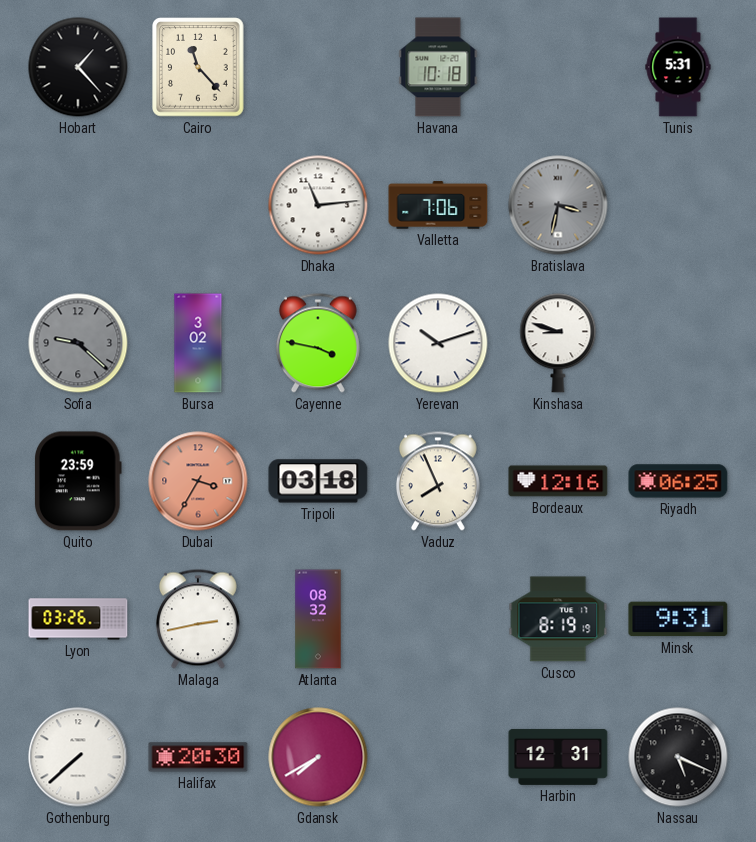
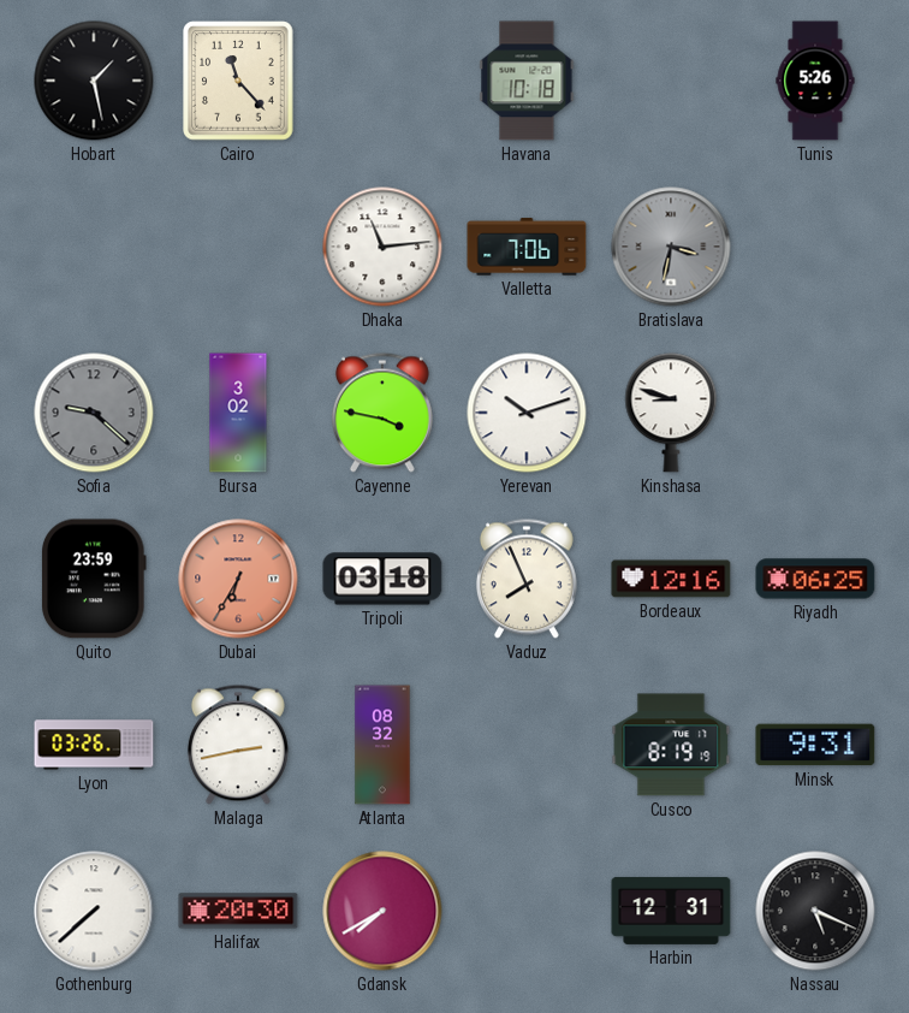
Hobart: 1:23 -> 1:28 (94, 81)
Tunis: 5:31 -> 5:26 (815, 81)
Dubai: 3:35 -> 6:35 (238, 579)
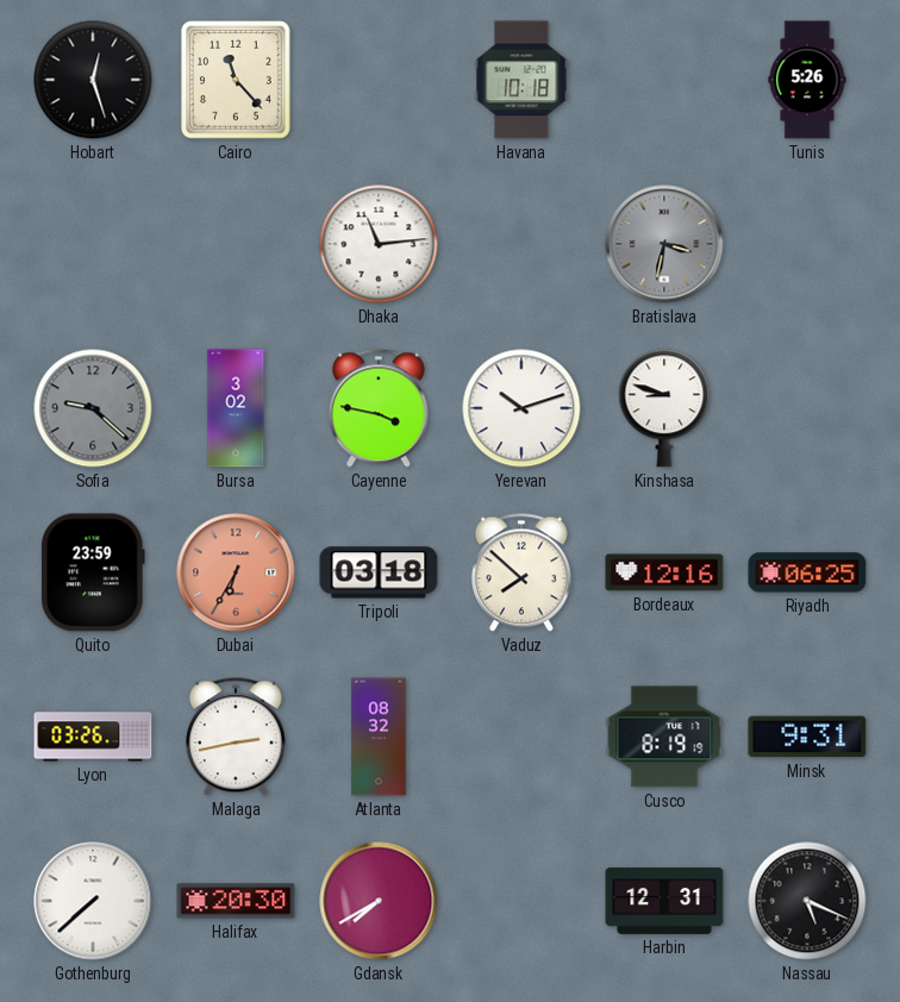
Hobart: 1:28 -> 12:27 (93, 80)
Valletta: 7:06 -> none (527, 247)
Vaduz: 7:56 -> 7:52 (521, 572)
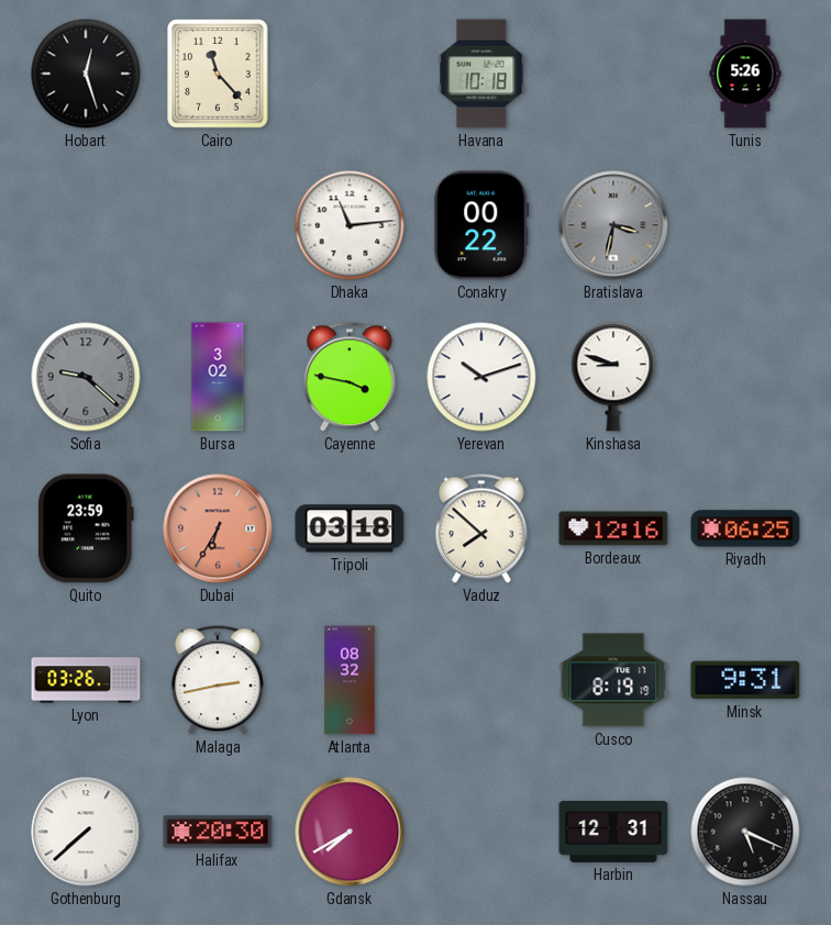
Conakry: none -> 00:22 (481, 225)
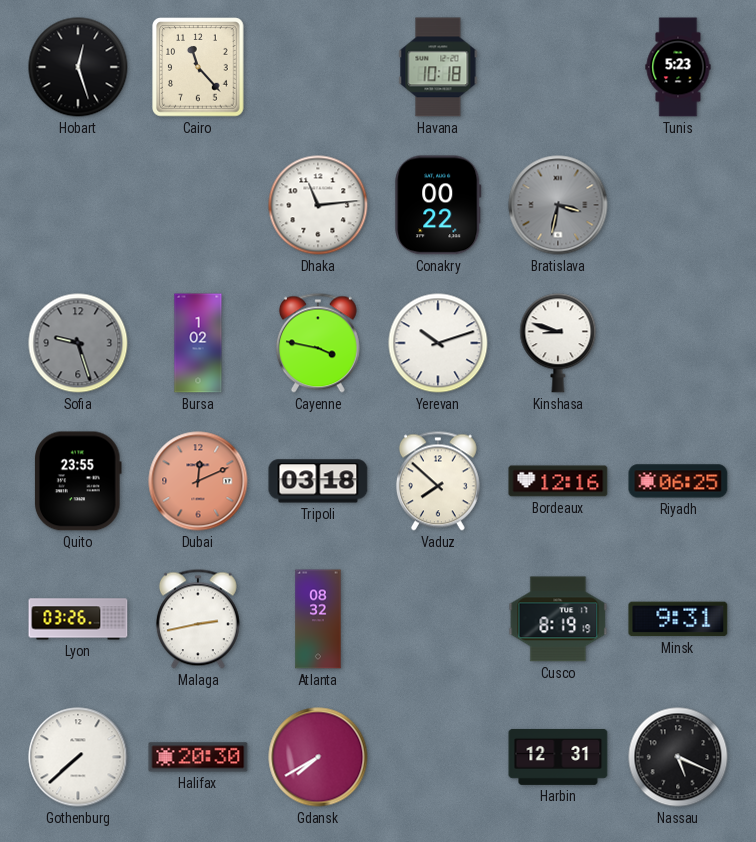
Tunis: 5:26 -> 5:23 (678, 67)
Sofia: 9:22 -> 9:27 (78, 343)
Bursa: 3:02 -> 1:02 (198, 343)
Quito: 23:59 -> 23:55 (79, 481)
Dubai: 6:35 -> 12:11 (198, 481)
